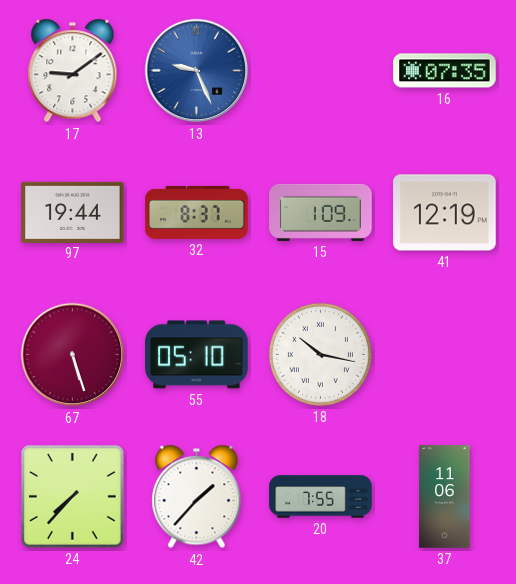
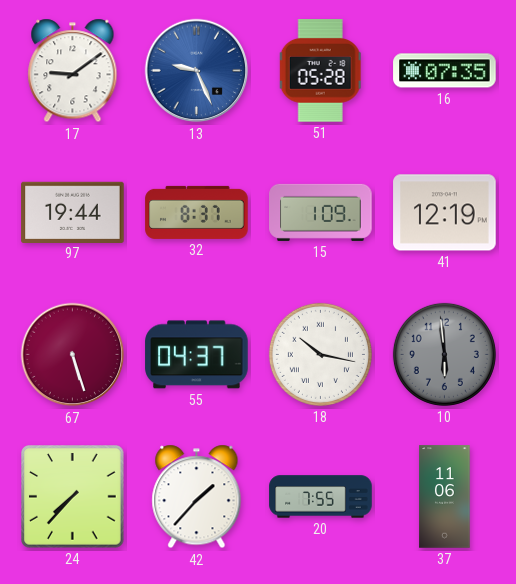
51: none -> 05:28 (320, 71)
55: 05:10 -> 04:37 (197, 355)
10: none -> 5:59 (444, 354)
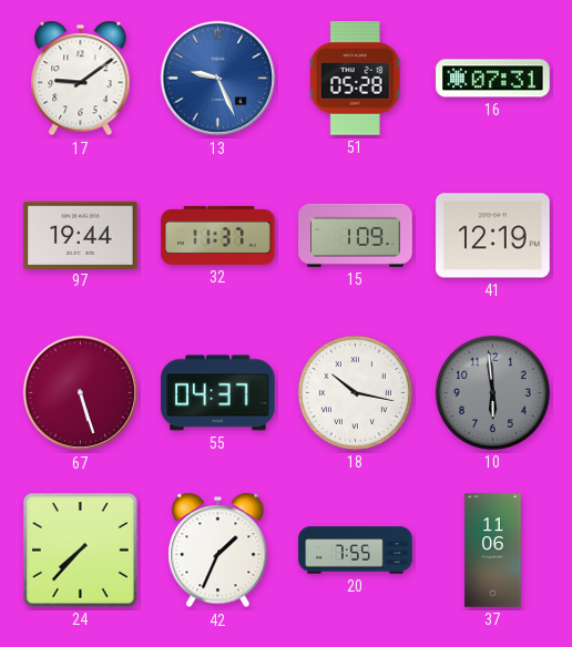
16: 07:35 -> 07:31 (493, 79)
32: 8:37 -> 11:37 (218, 235)
42: 1:37 -> 1:34 (218, 551)
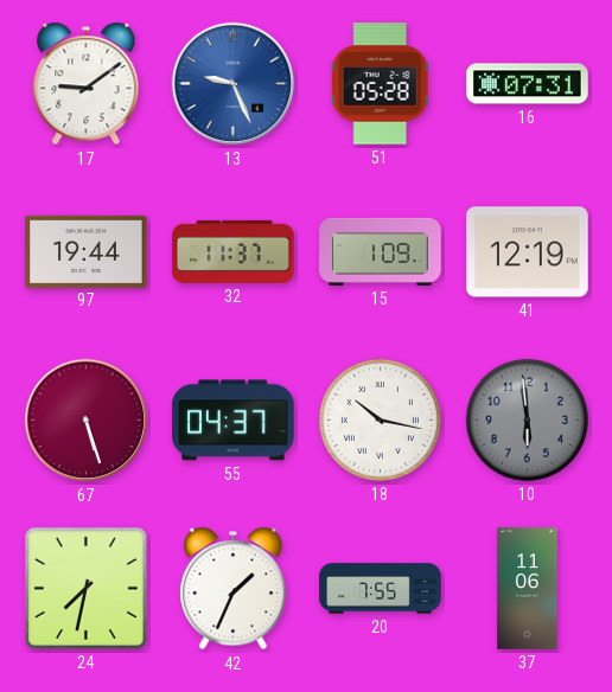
24: 7:37 -> 7:32 (87, 589)
